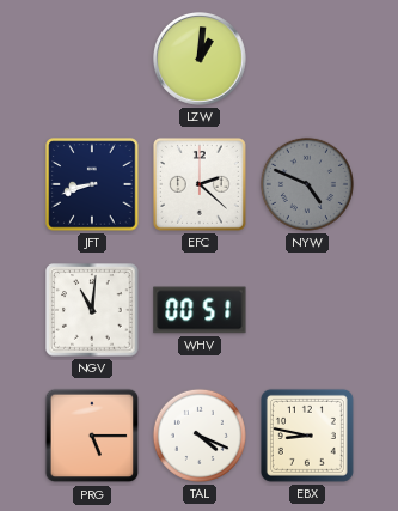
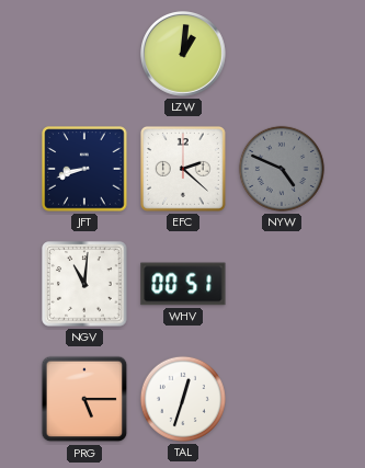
TAL: 4:19 -> 12:33 (183, 399)
EBX: 8:47 -> none (307, 436)
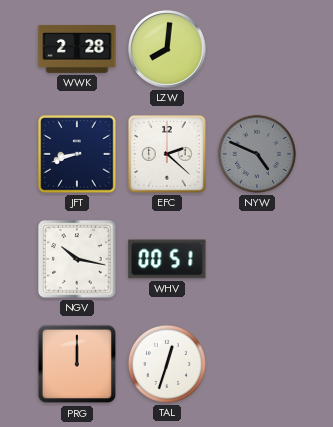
WWK: none -> 2:28 (77, 49)
LZW: 1:01 -> 8:01 (168, 50)
NGV: 11:01 -> 10:17 (77, 259)
PRG: 5:15 -> 12:00 (77, 364)
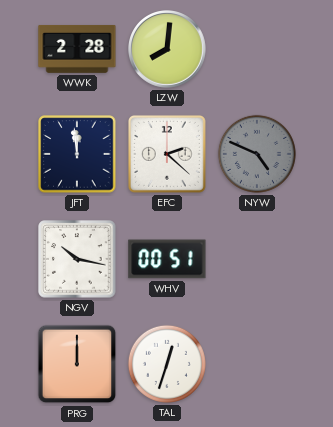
JFT: 8:42 -> 11:59 (77, 154)
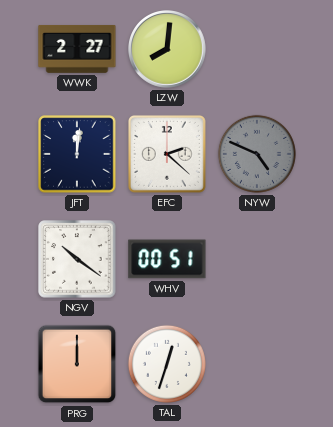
WWK: 2:28 -> 2:27 (77, 49)
JFT: 11:59 -> 12:01 (77, 154)
NGV: 10:17 -> 10:21 (77, 259)
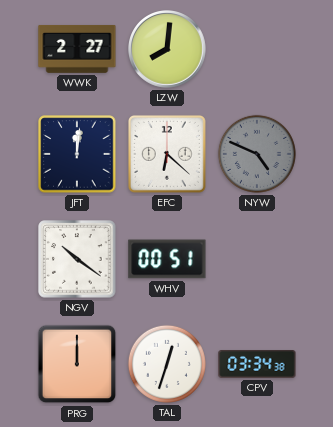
EFC: 2:22 -> 6:22 (167, 154)
CPV: none -> 03:34 (257, 365)
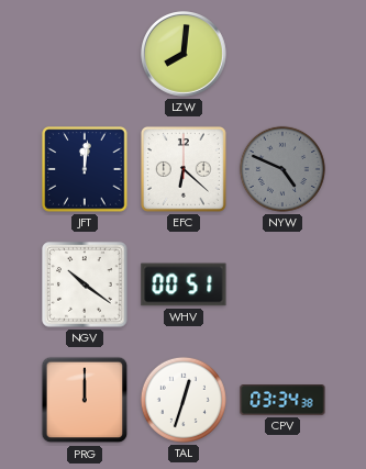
WWK: 2:27 -> none (77, 49)
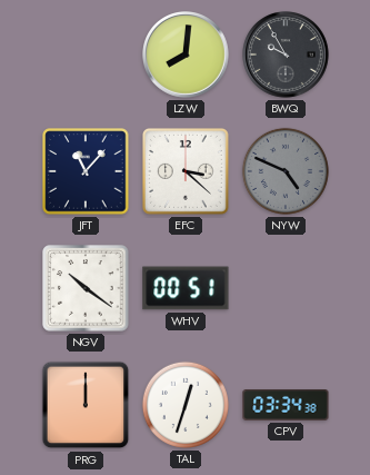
BWQ: none -> 9:55 (287, 56)
JFT: 12:01 -> 11:07 (86, 171)
EFC: 6:22 -> 3:22 (186, 171)
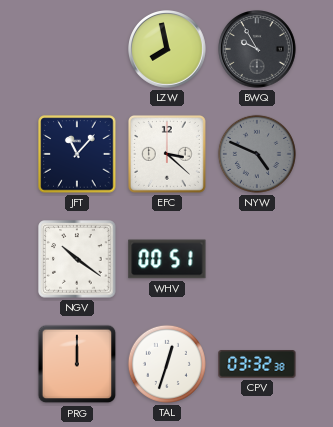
LZW: 8:01 -> 7:58 (168, 50)
CPV: 03:34 -> 03:32 (257, 365)
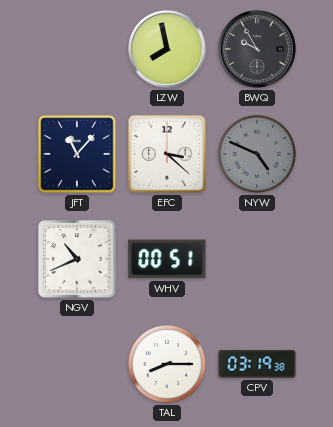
NGV: 10:21 -> 10:41 (77, 259)
PRG: 12:00 -> none (77, 364)
TAL: 12:33 -> 8:15 (167, 364)
CPV: 03:32 -> 03:19 (257, 365)
